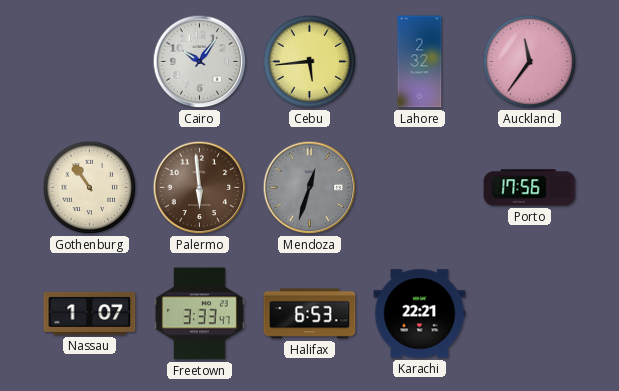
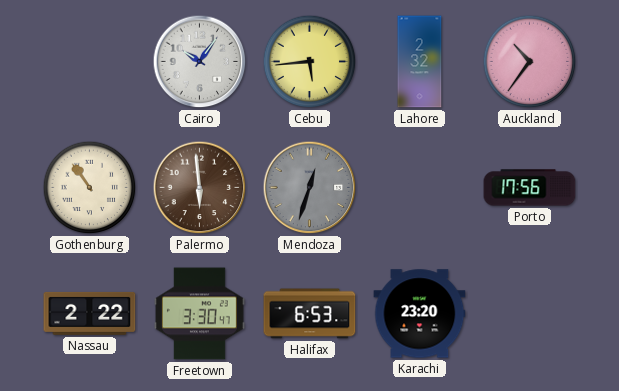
Auckland: 11:36 -> 10:36 (530, 62)
Nassau: 1:07 -> 2:22 (90, 313)
Freetown: 3:33 -> 3:30 (199, 314)
Karachi: 22:21 -> 23:20 (420, 314)
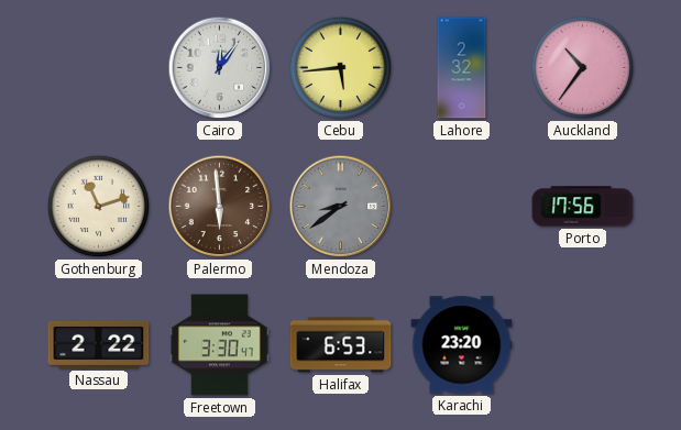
Cairo: 10:06 -> 12:06 (220, 68)
Gothenburg: 10:54 -> 11:12 (99, 207)
Mendoza: 12:33 -> 8:39 (341, 207)
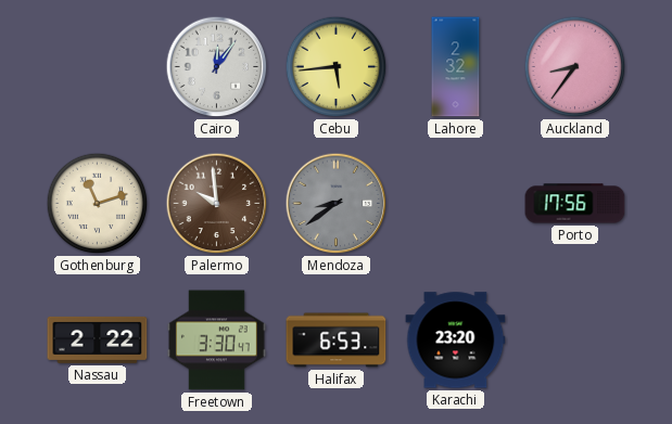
Auckland: 10:36 -> 8:36 (575, 67)
Palermo: 5:59 -> 9:59 (217, 204)
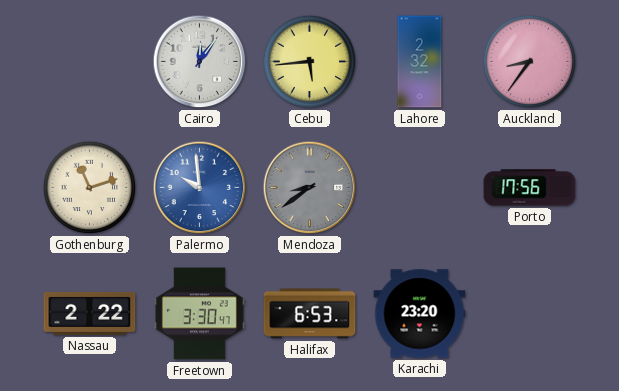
Palermo dial: brown -> blue (200, 188)
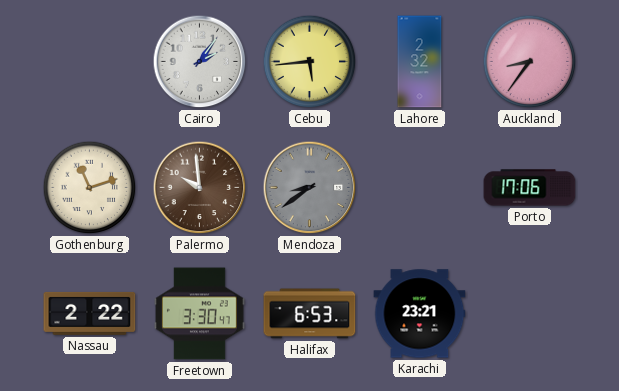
Cairo: 12:06 -> 2:06 (200, 62)
Palermo dial: blue -> brown (200, 188)
Porto: 17:56 -> 17:06 (530, 188)
Karachi: 23:20 -> 23:21 (420, 314)
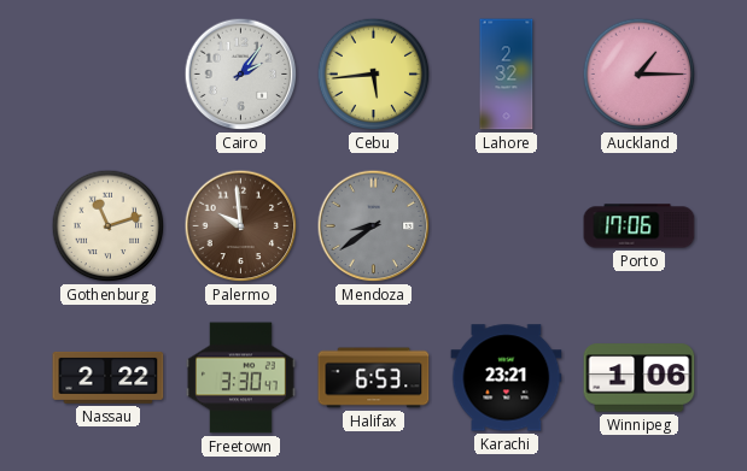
Auckland: 8:36 -> 1:15 (640, 75)
Winnipeg: none -> 1:06 (640, 378)
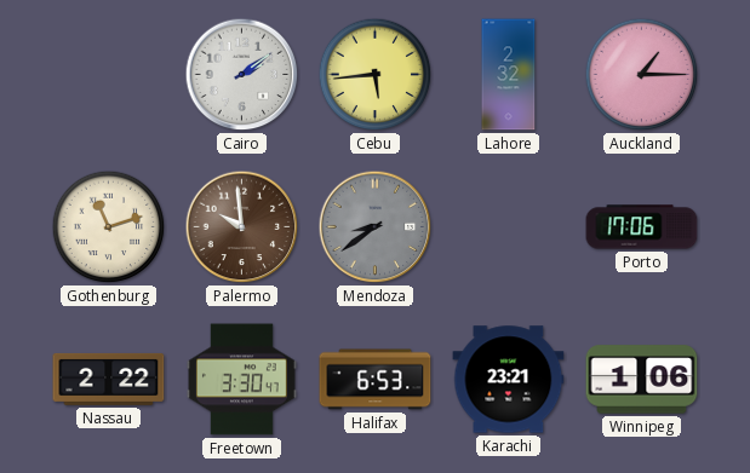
Cairo: 2:06 -> 2:09 (242, 75)
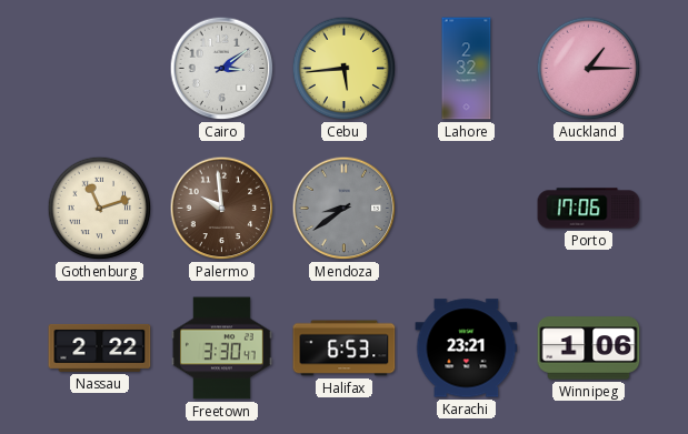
Cairo: 2:09 -> 3:09 (222, 69)
